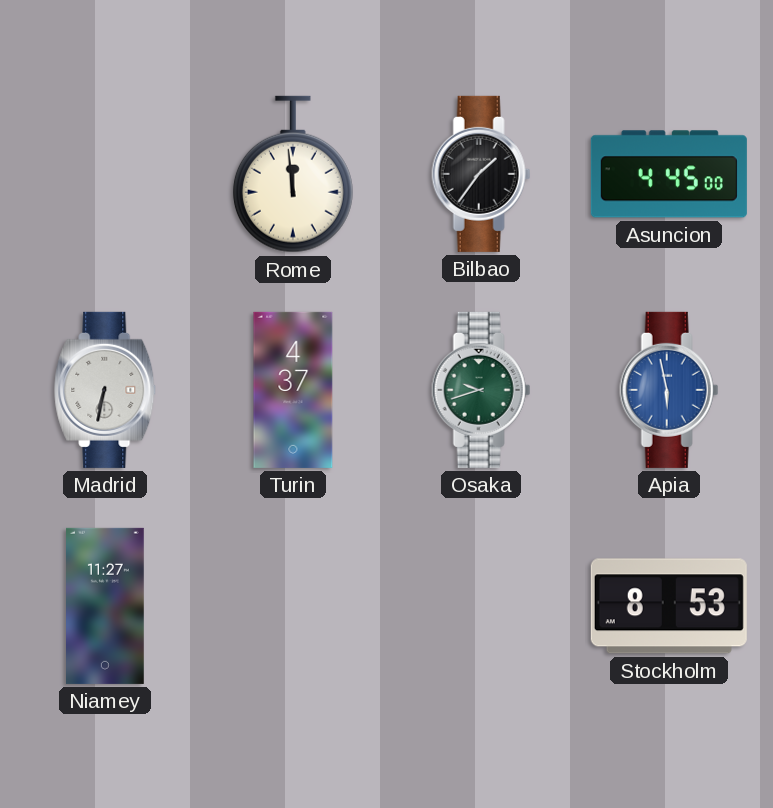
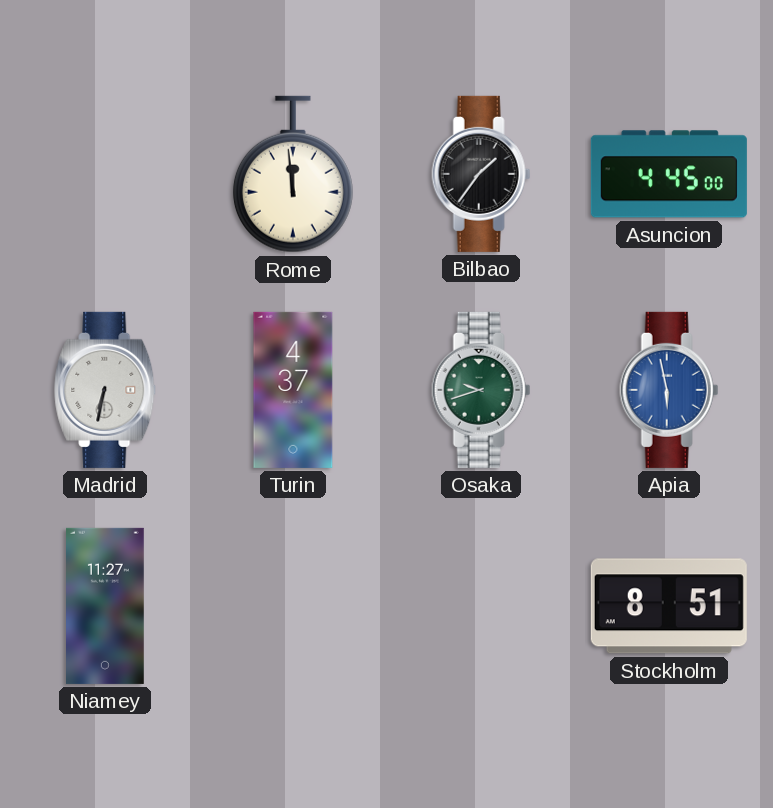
Stockholm: 8:53 -> 8:51 (669, 606)
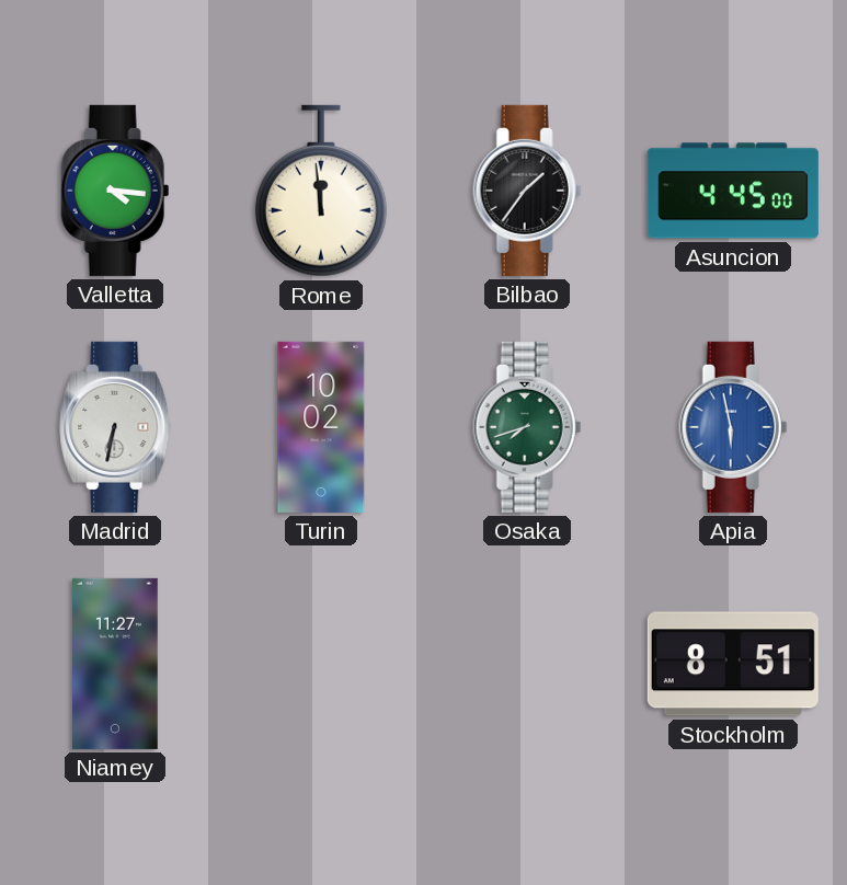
Valletta: none -> 4:16 (115, 191)
Turin: 4:37 -> 10:02 (321, 427)
Osaka: 9:42 -> 7:42 (527, 427)
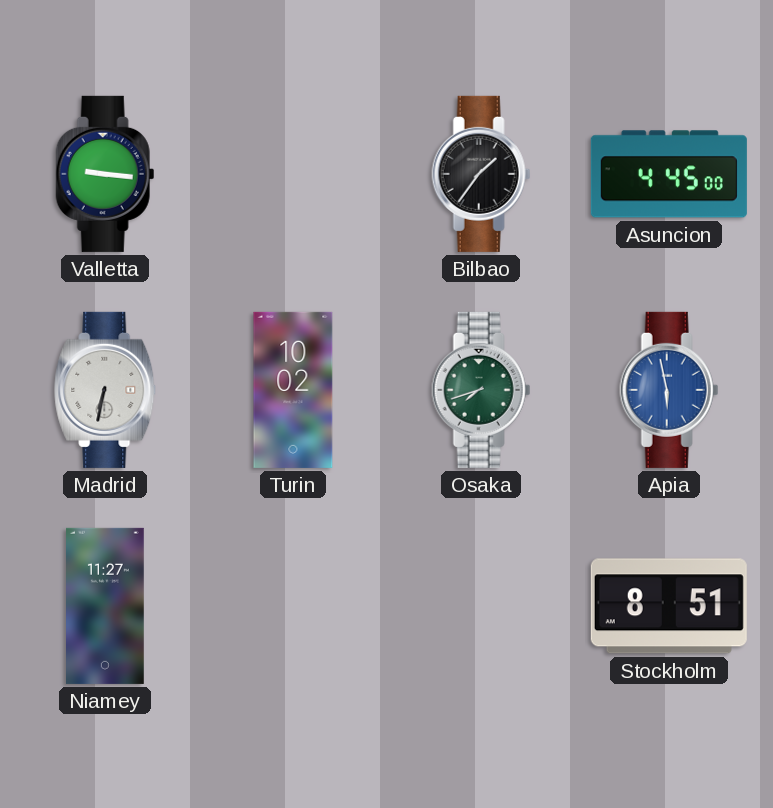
Valletta: 4:16 -> 9:16 (105, 174)
Rome: 11:59 -> none (321, 191)
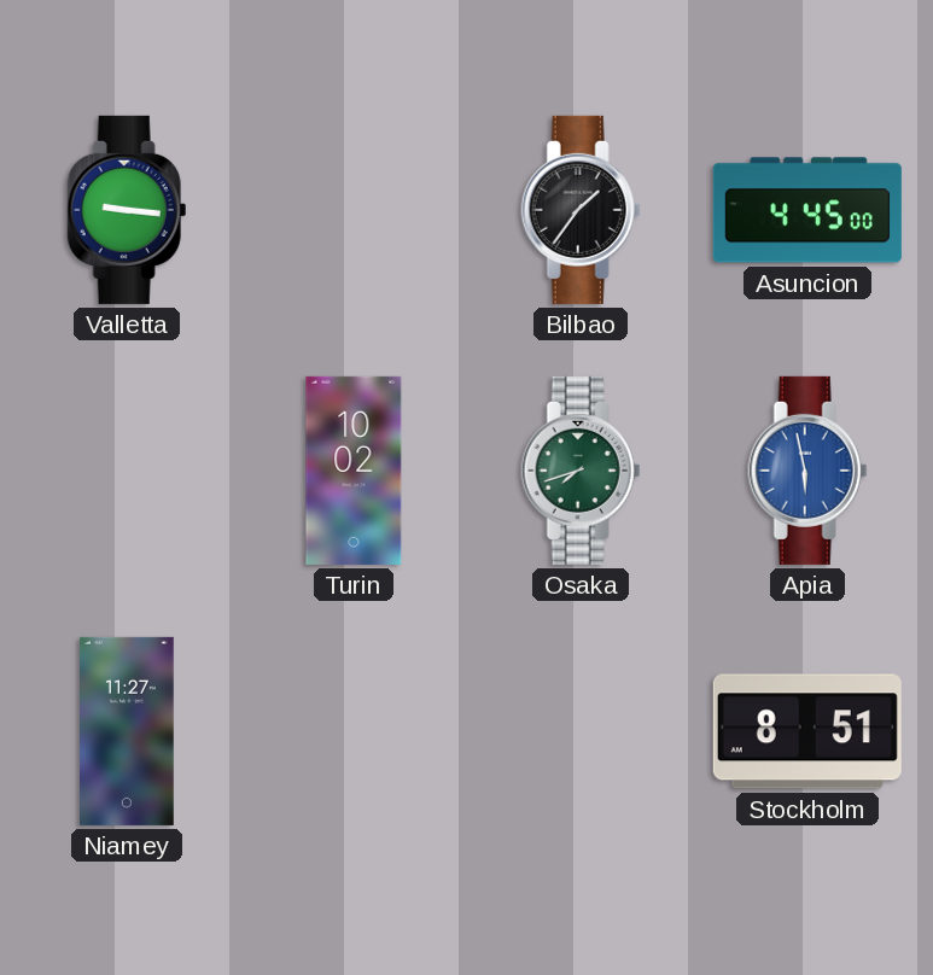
Madrid: 6:32 -> none (106, 390)
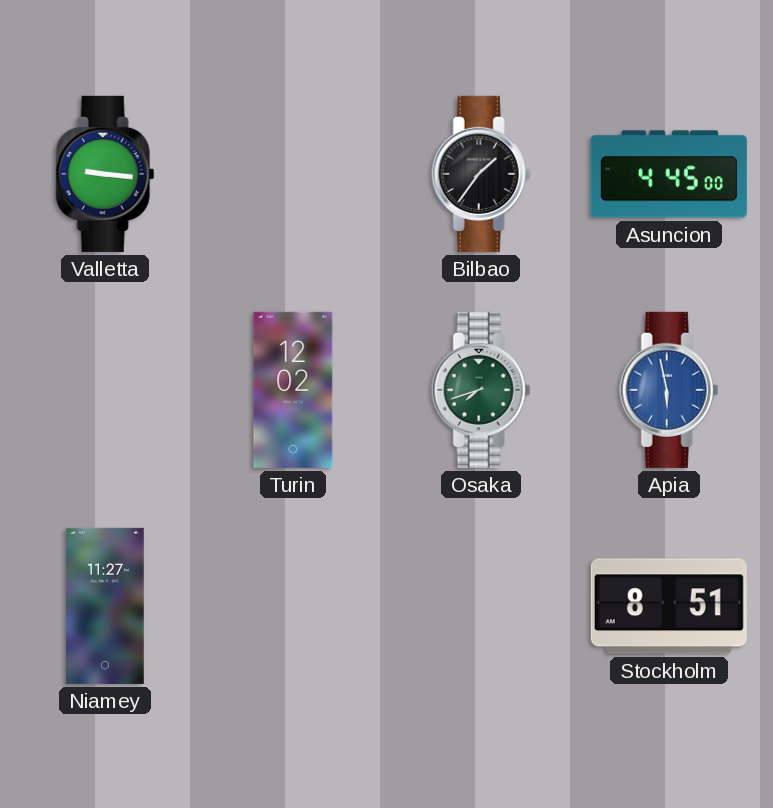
Turin: 10:02 -> 12:02 (293, 390)
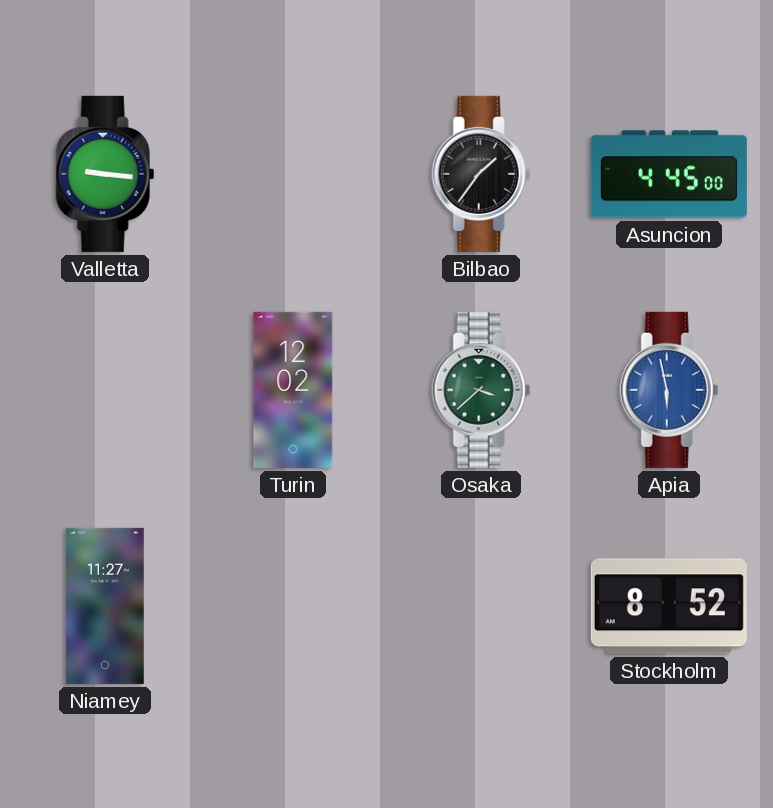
Osaka: 7:42 -> 3:38 (481, 390)
Stockholm: 8:51 -> 8:52 (669, 606)
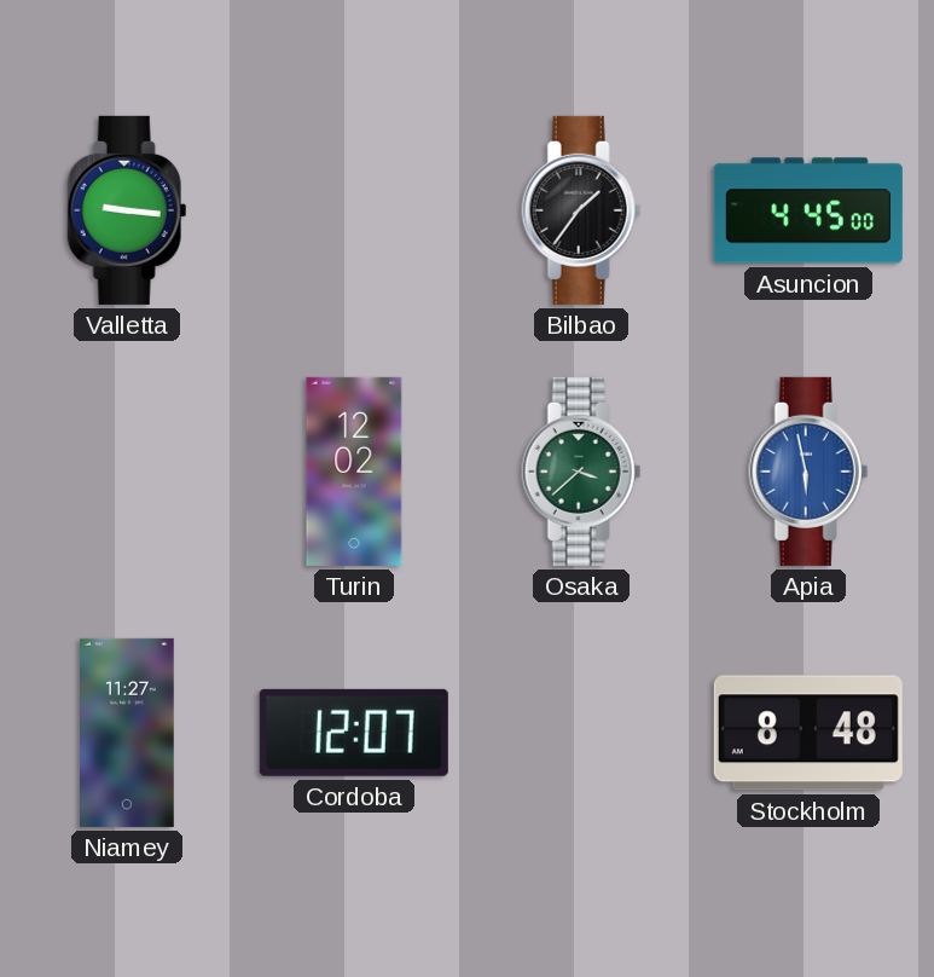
Cordoba: none -> 12:07 (354, 733)
Stockholm: 8:52 -> 8:48 (808, 733)
